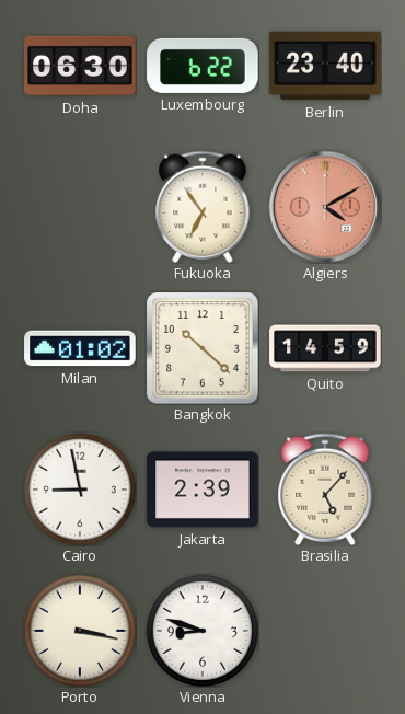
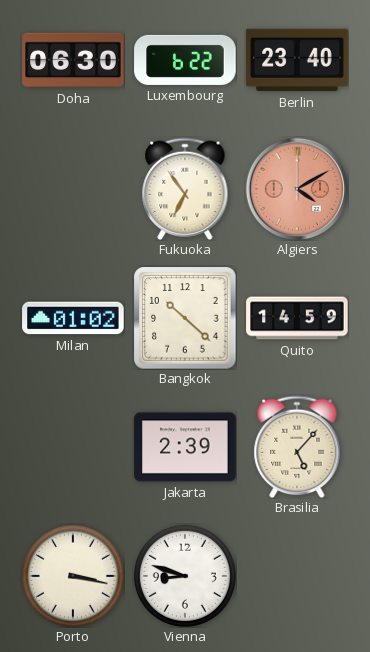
Cairo: 8:58 -> none (80, 490)
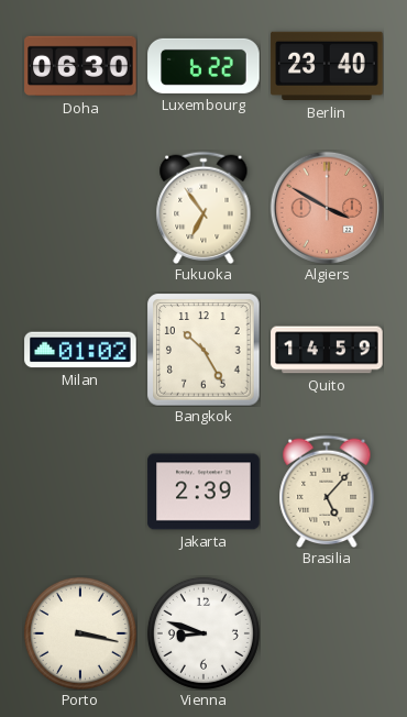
Algiers: 4:10 -> 3:50 (327, 208)
Bangkok: 10:22 -> 10:25 (204, 350)
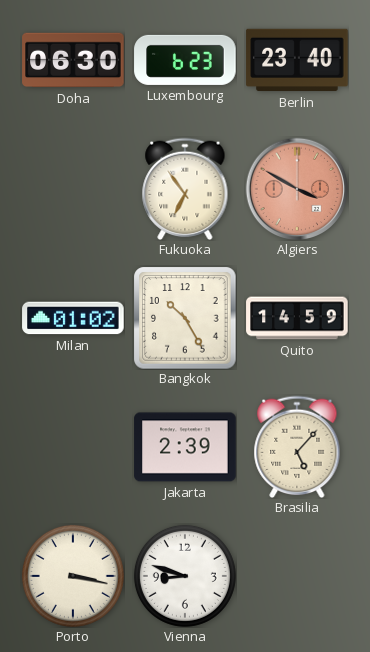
Luxembourg: 6:22 -> 6:23 (185, 60)
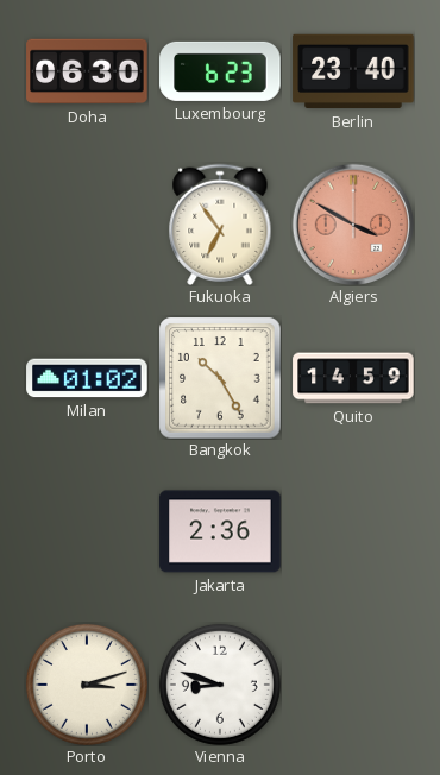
Jakarta: 2:39 -> 2:36 (220, 531)
Brasilia: 5:07 -> none (297, 447)
Porto: 3:17 -> 3:12 (87, 685)
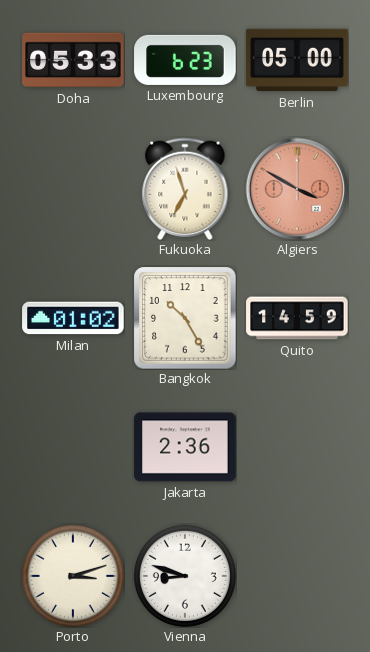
Doha: 06:30 -> 05:33 (73, 60)
Berlin: 23:40 -> 05:00 (297, 60)
Fukuoka: 6:54 -> 6:57 (185, 189)
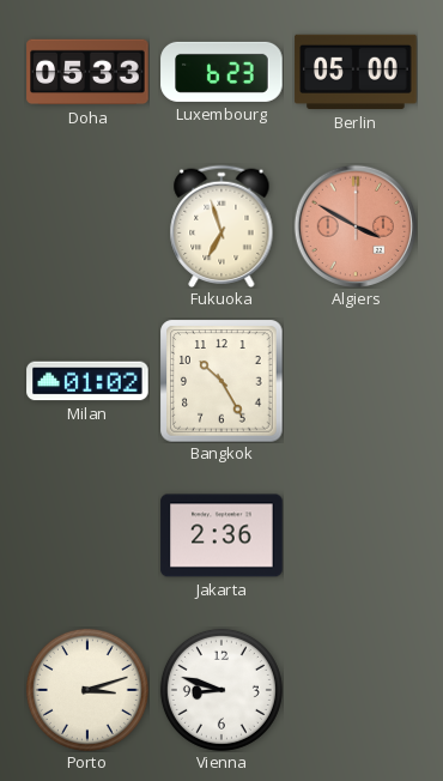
Quito: 14:59 -> none (297, 318)
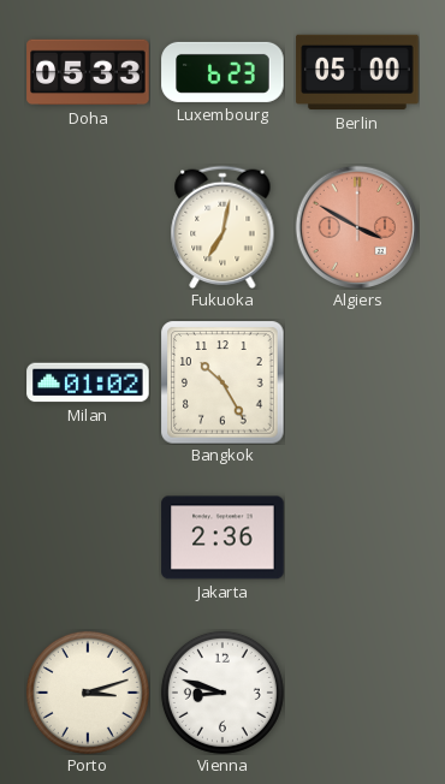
Fukuoka: 6:57 -> 7:02 (222, 227)
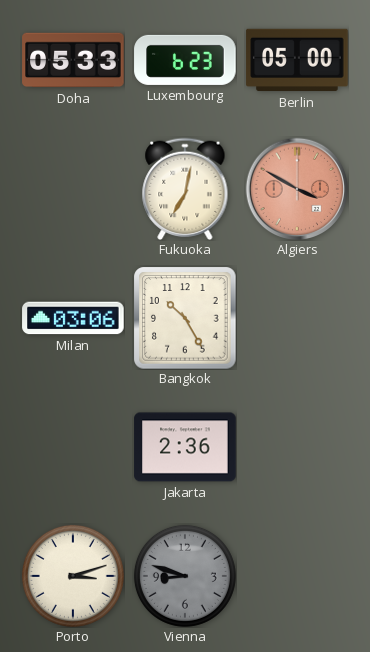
Milan: 01:02 -> 03:06 (73, 318)
Vienna dial: white -> grey (185, 576)
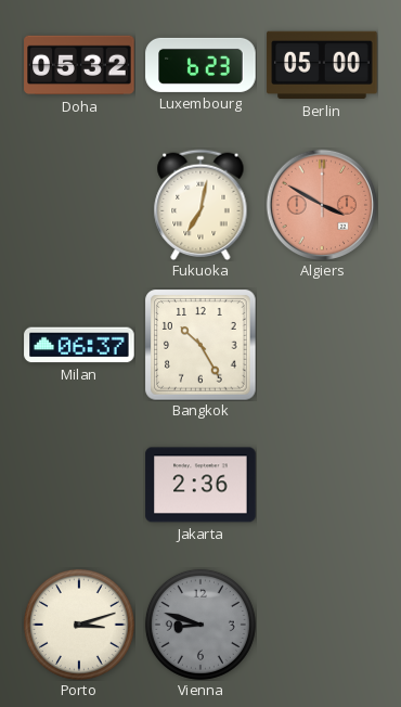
Doha: 05:33 -> 05:32 (79, 65)
Milan: 03:06 -> 06:37 (79, 345)
